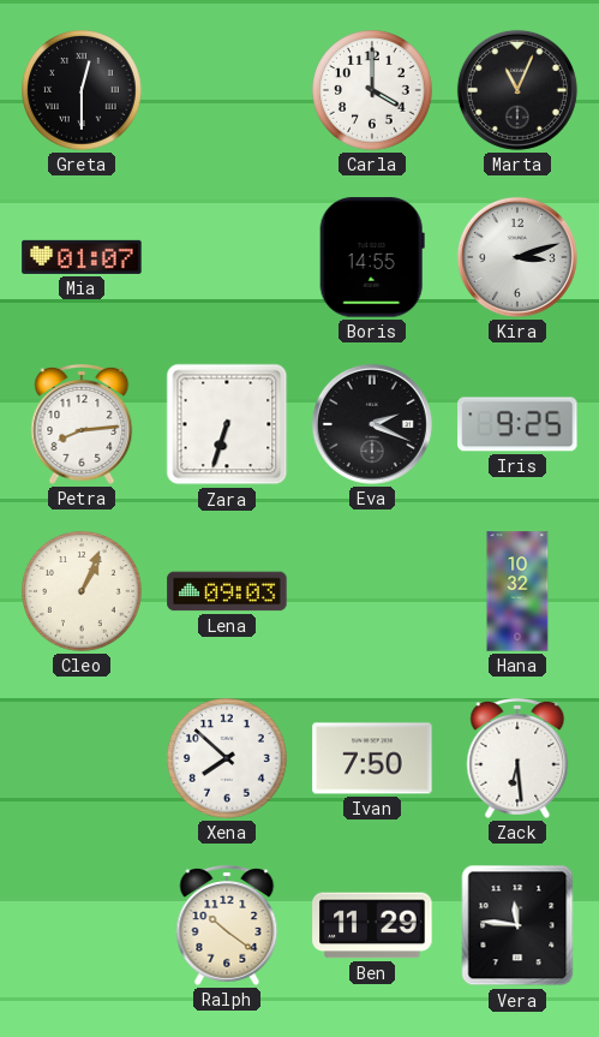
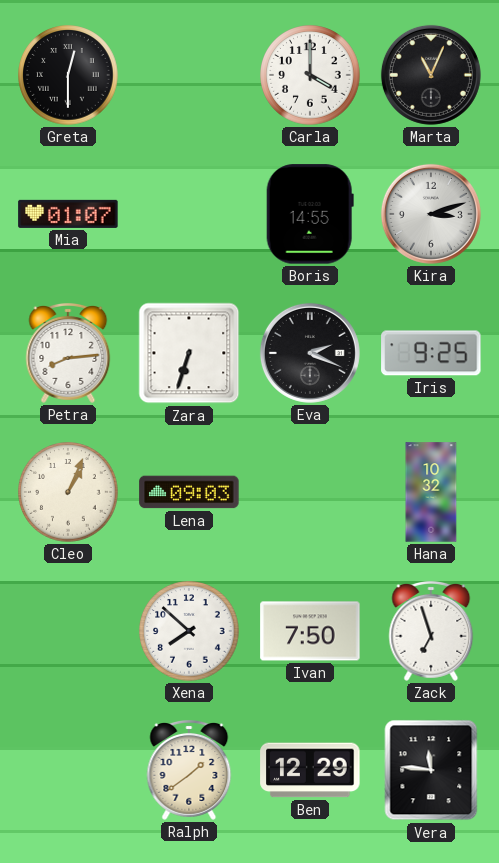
Zack: 6:29 -> 6:57 (431, 632)
Ralph: 10:21 -> 1:39 (189, 771)
Ben: 11:29 -> 12:29 (310, 770)
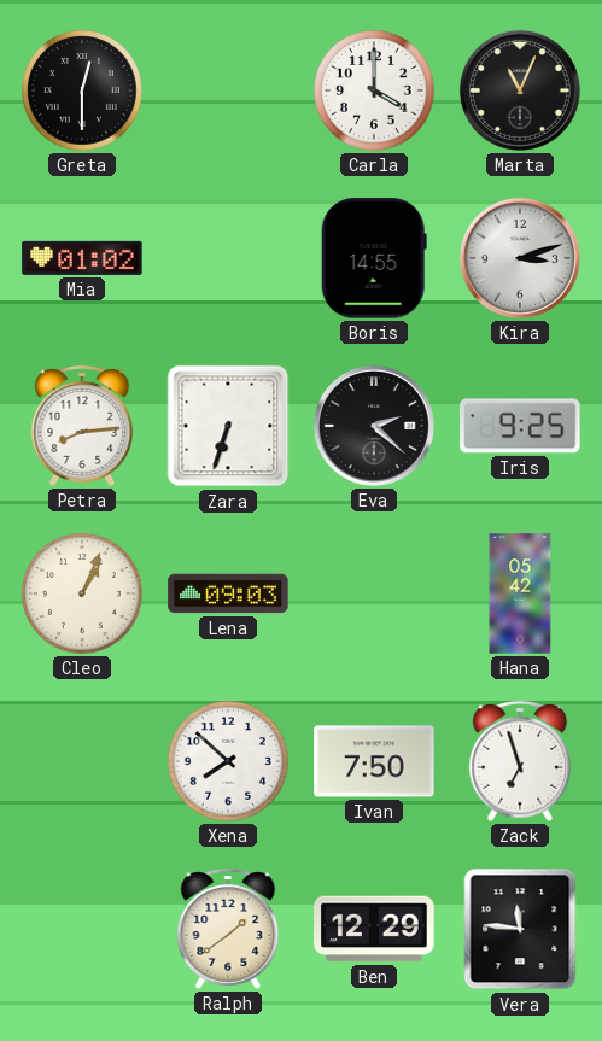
Mia: 01:07 -> 01:02 (82, 258)
Eva: 2:19 -> 2:22 (374, 426)
Hana: 10:32 -> 05:42 (520, 593)
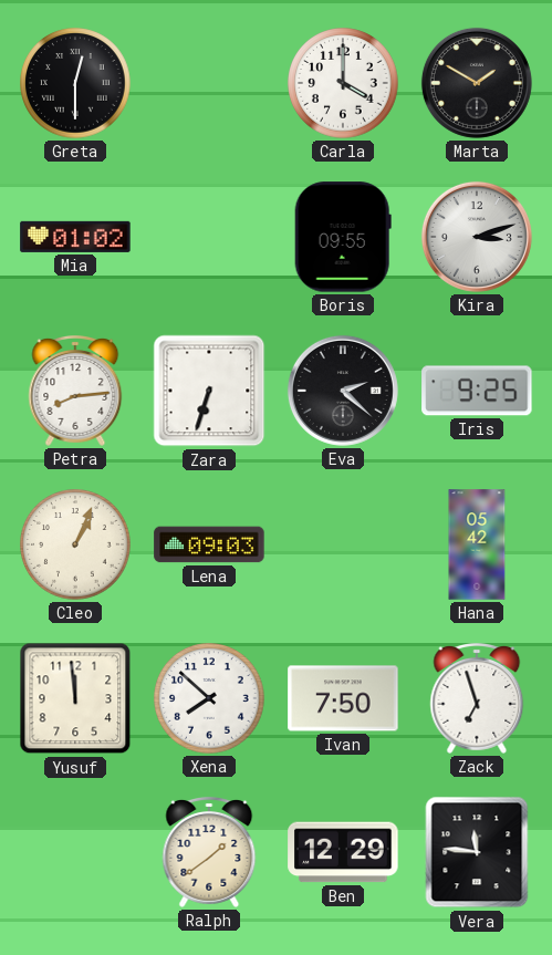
Marta: 11:04 -> 1:50 (477, 83)
Boris: 14:55 -> 09:55 (343, 237)
Yusuf: none -> 11:59 (75, 698)
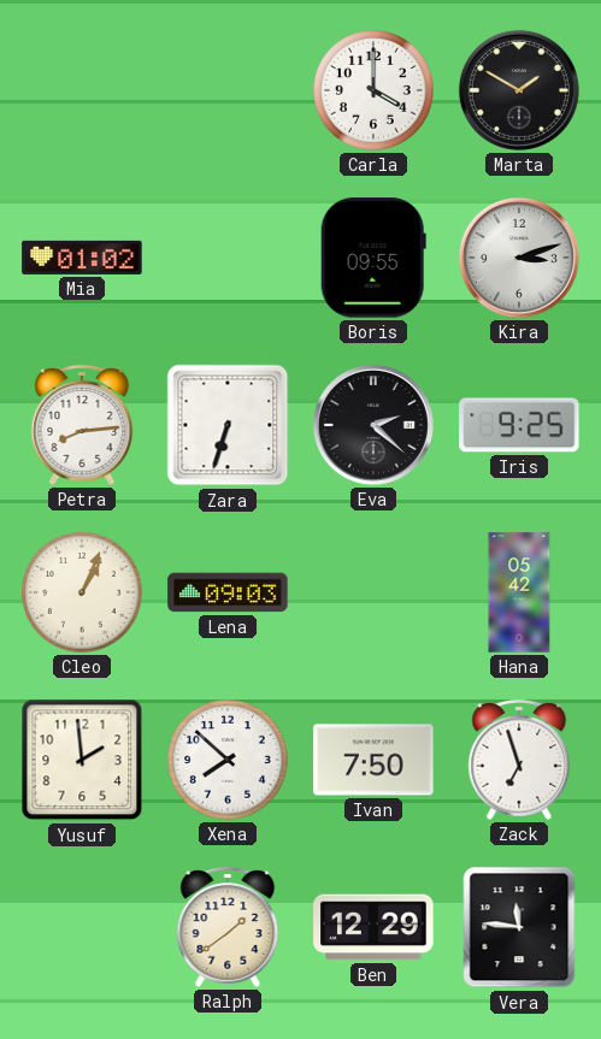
Greta: 12:30 -> none (75, 83)
Yusuf: 11:59 -> 1:59 (82, 760)
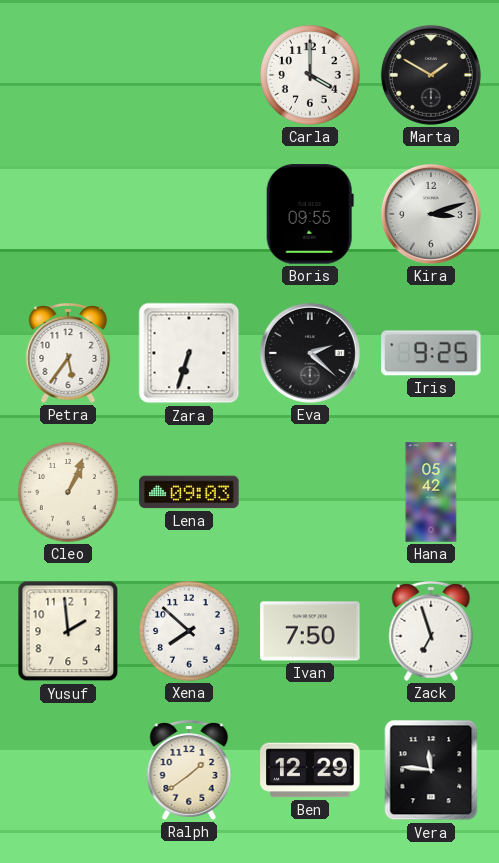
Mia: 01:02 -> none (82, 258)
Petra: 8:14 -> 5:36 (68, 354)
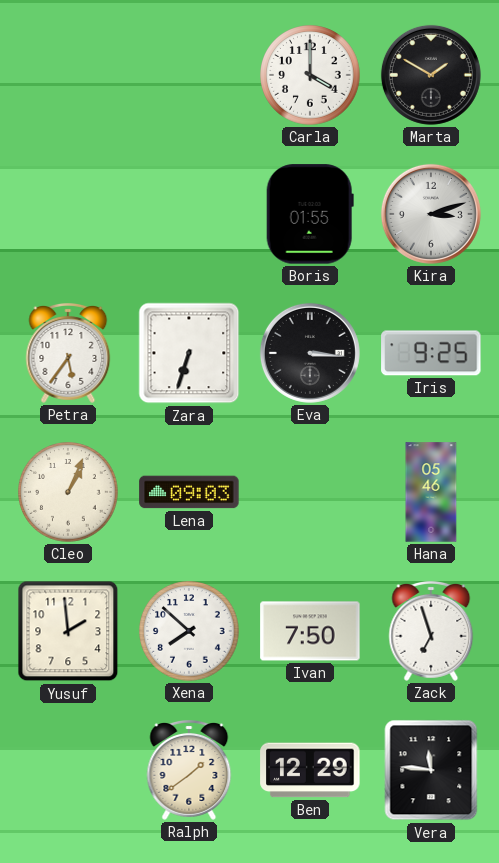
Boris: 09:55 -> 01:55 (310, 214)
Eva: 2:22 -> 3:16 (310, 353)
Hana: 05:42 -> 05:46 (431, 492)
